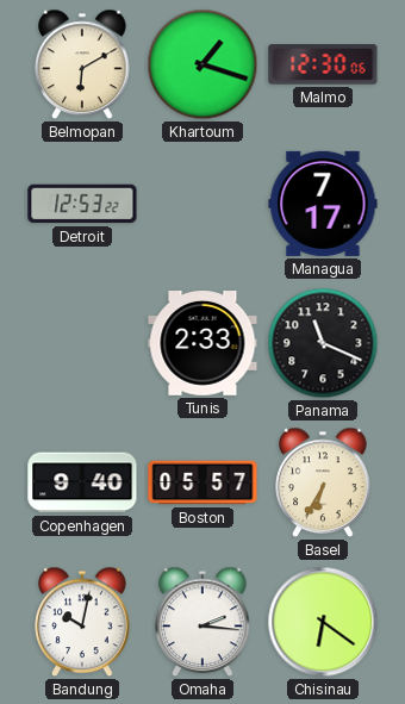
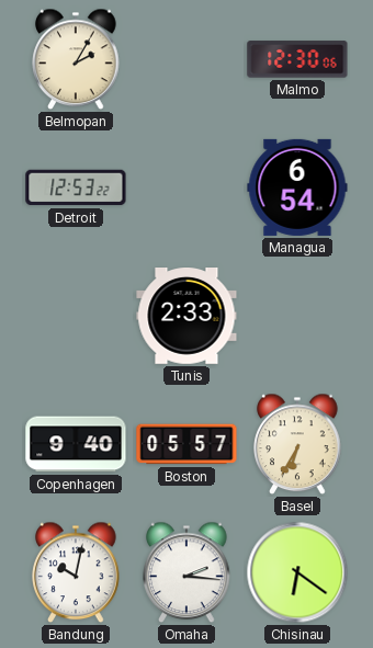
Belmopan: 6:10 -> 2:05 (76, 59)
Khartoum: 1:18 -> none (202, 64)
Managua: 7:17 -> 6:54 (297, 187)
Panama: 11:19 -> none (323, 343)
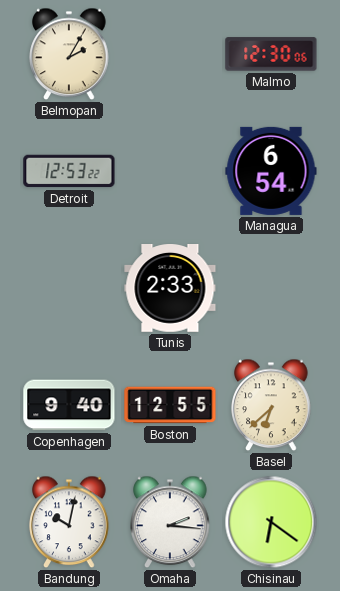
Boston: 05:57 -> 12:55 (170, 405)
Basel: 6:35 -> 6:38 (271, 405)
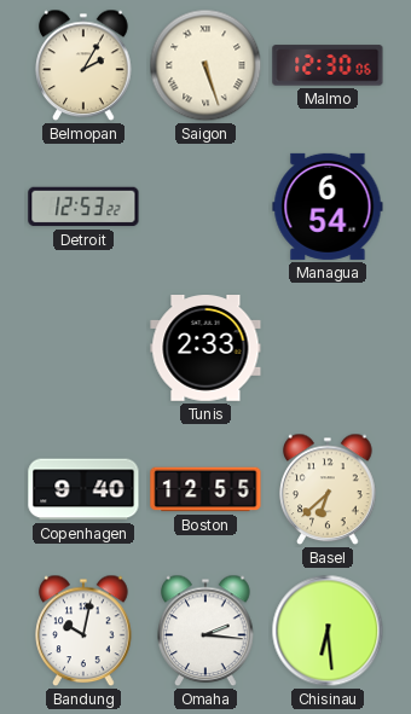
Saigon: none -> 5:27 (205, 65)
Chisinau: 6:21 -> 6:29 (328, 631)
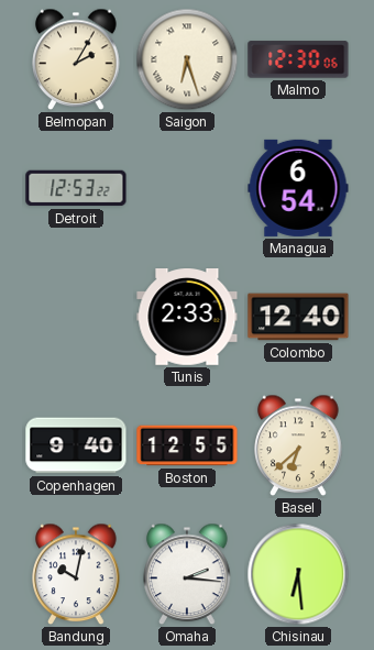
Saigon: 5:27 -> 6:27 (187, 59)
Colombo: none -> 12:40 (298, 317)
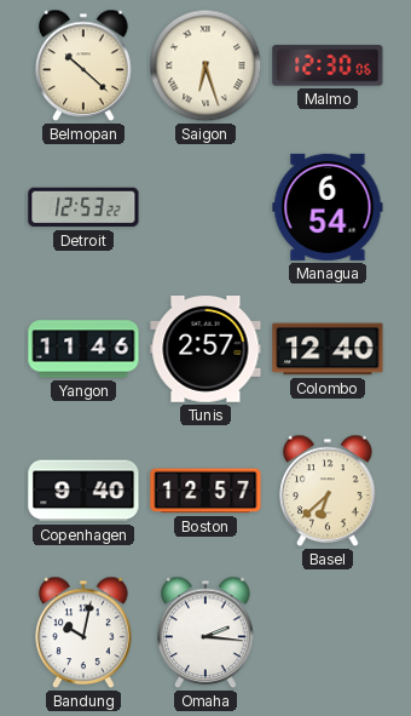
Belmopan: 2:05 -> 10:22 (83, 65)
Yangon: none -> 11:46 (83, 349)
Tunis: 2:33 -> 2:57 (205, 350)
Boston: 12:55 -> 12:57 (205, 491)
Chisinau: 6:29 -> none (298, 574)
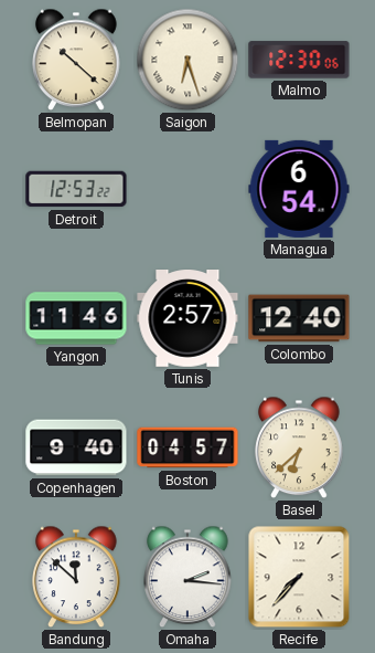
Boston: 12:57 -> 04:57 (187, 447)
Bandung: 10:02 -> 11:52 (76, 577)
Recife: none -> 7:37 (299, 577)
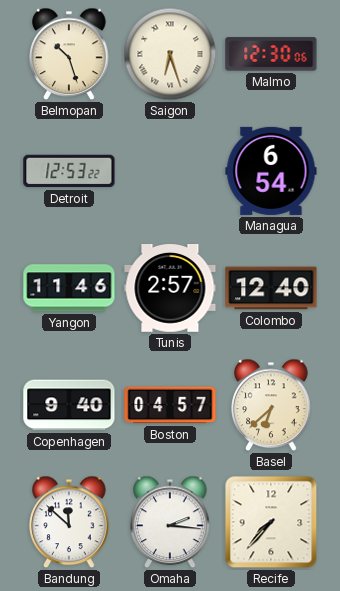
Belmopan: 10:22 -> 10:27 (69, 54)
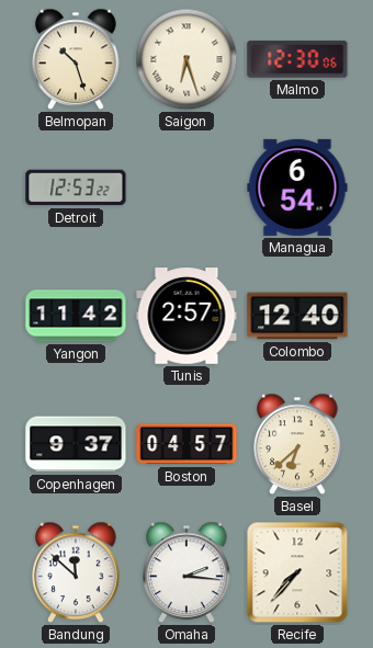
Yangon: 11:46 -> 11:42 (76, 316)
Copenhagen: 9:40 -> 9:37 (76, 444)
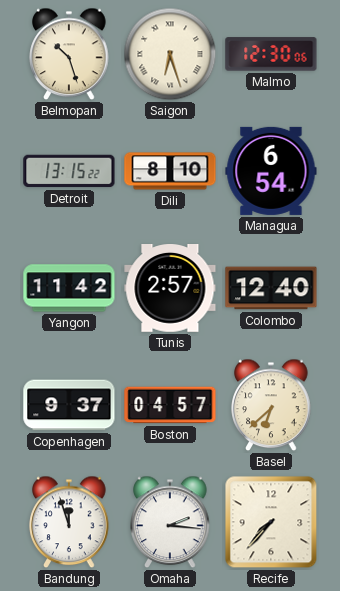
Detroit: 12:53 -> 13:15 (69, 171)
Dili: none -> 8:10 (170, 171)
Bandung: 11:52 -> 11:57 (69, 522)
